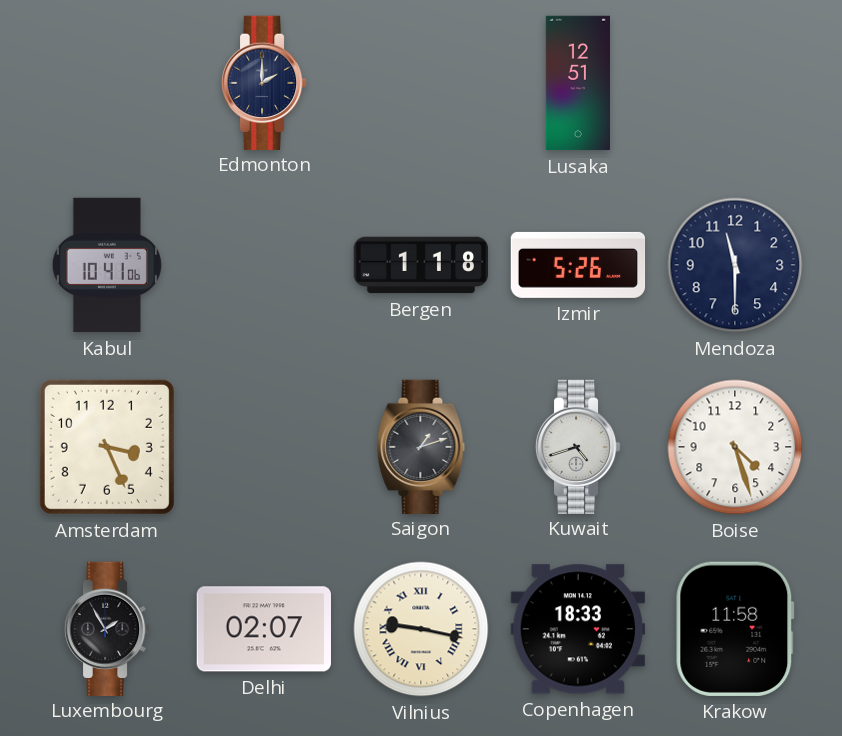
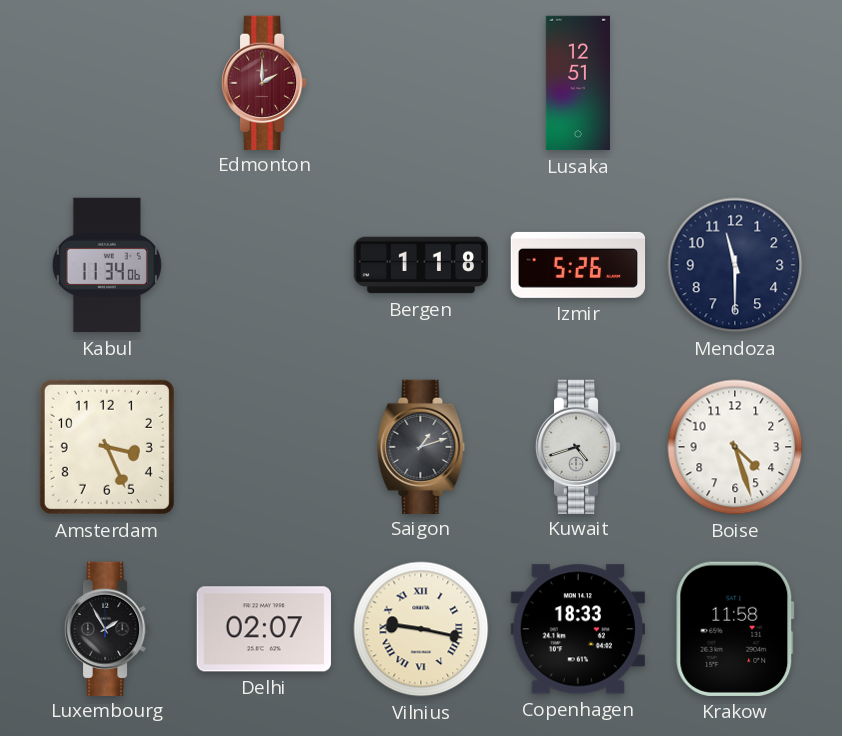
Edmonton dial: navy -> burgundy (264, 82)
Kabul: 10:41 -> 11:34 (107, 265)
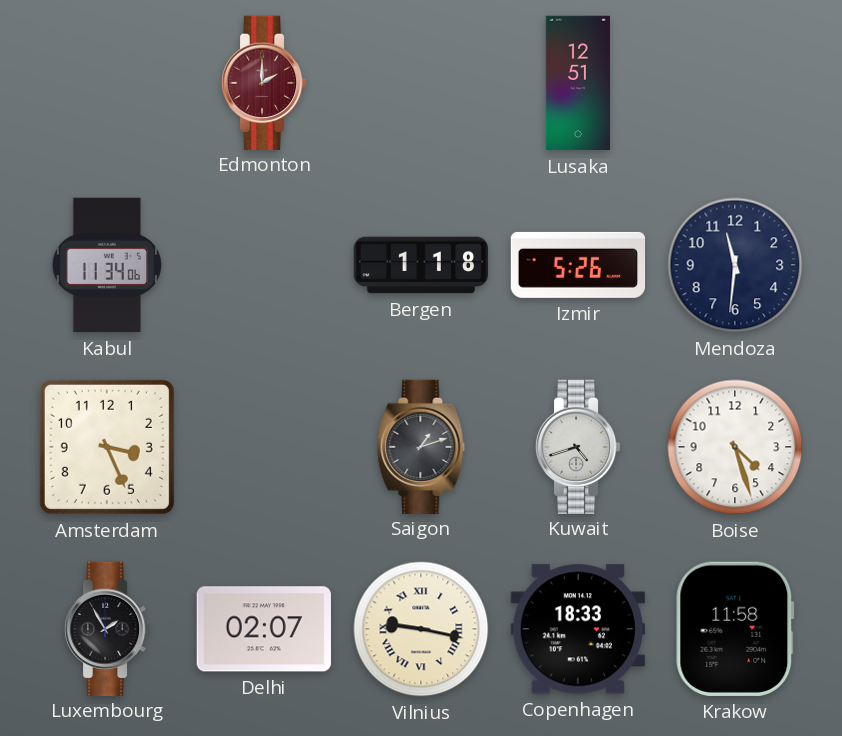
Mendoza: 11:30 -> 11:31 (735, 265)
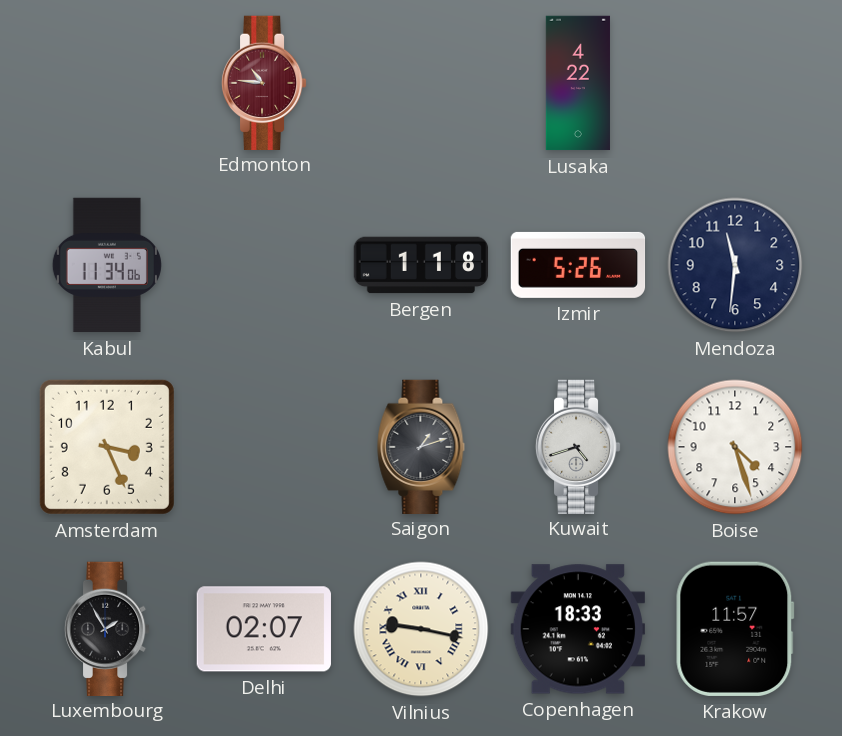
Edmonton: 2:00 -> 10:46 (264, 82)
Lusaka: 12:51 -> 4:22 (578, 83)
Krakow: 11:58 -> 11:57 (735, 629)
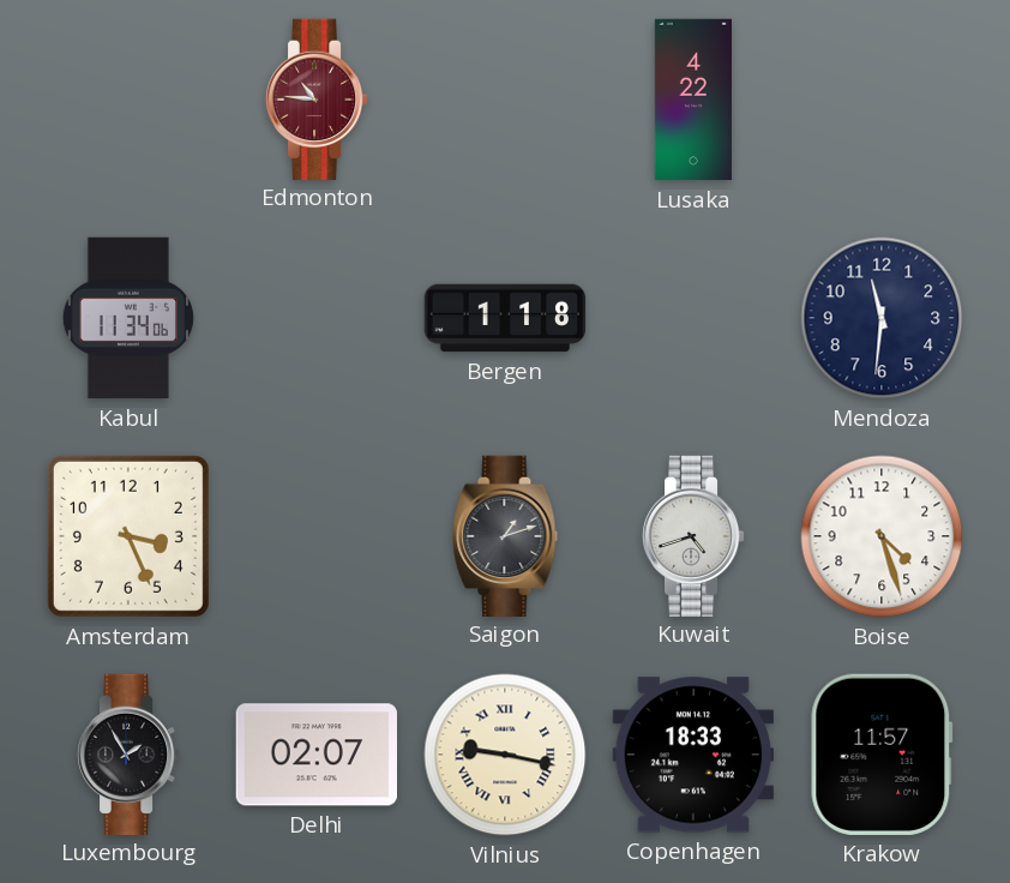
Izmir: 5:26 -> none (578, 265)
